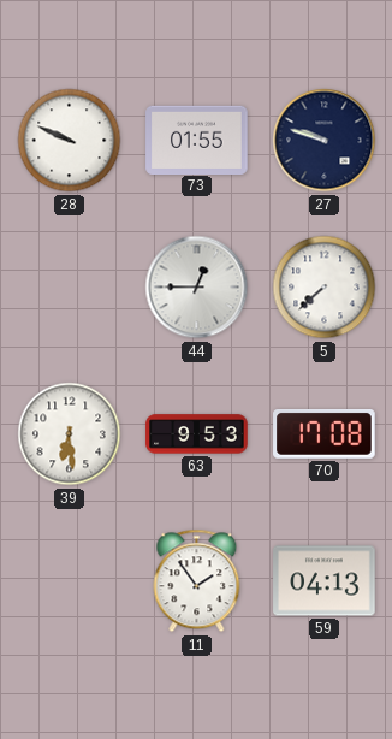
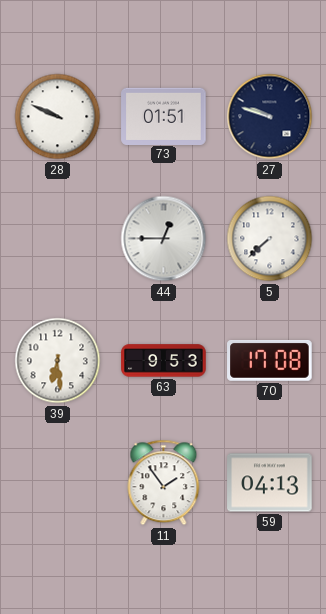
73: 01:55 -> 01:51 (164, 116)
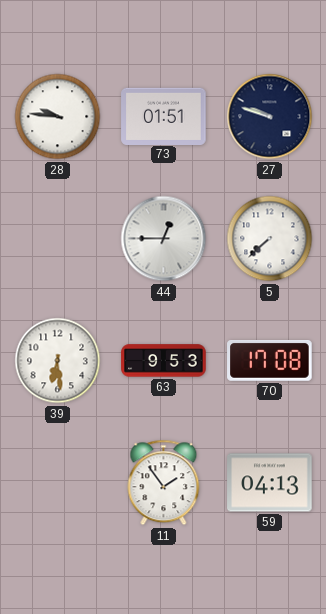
28: 9:49 -> 9:46 (58, 117)
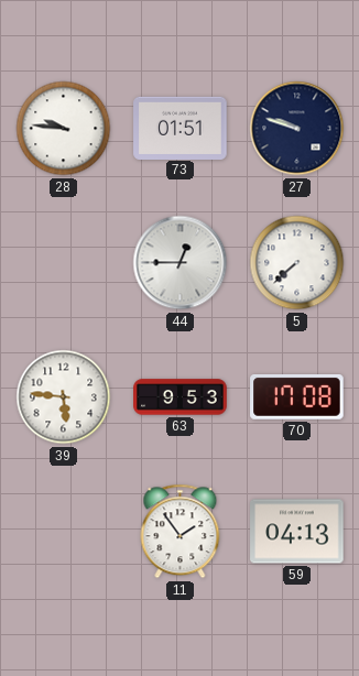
39: 6:29 -> 5:46 (64, 397)
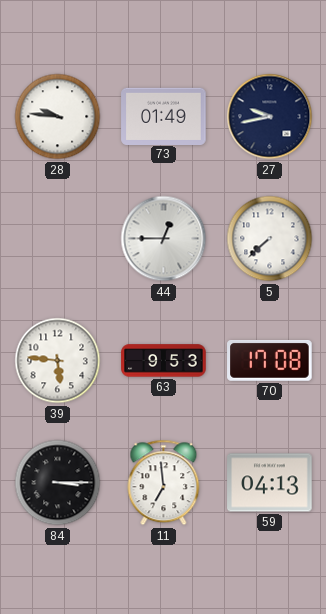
73: 01:51 -> 01:49 (164, 116)
27: 9:48 -> 9:43 (270, 117)
84: none -> 3:15 (58, 483)
11: 1:54 -> 6:59 (164, 483)
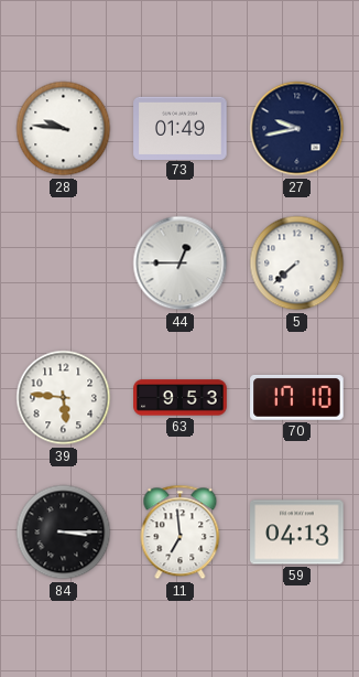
70: 17:08 -> 17:10 (297, 398)
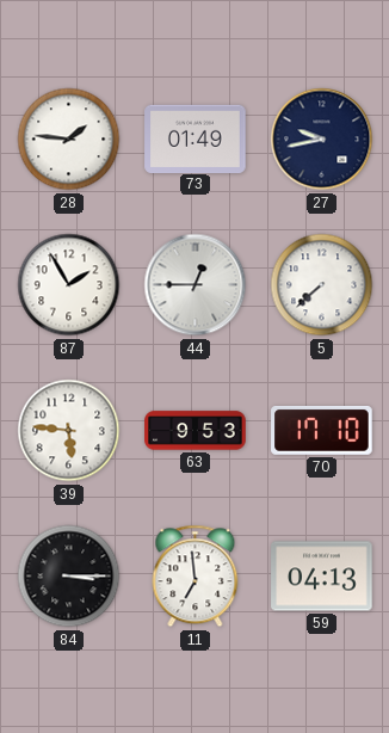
28: 9:46 -> 1:46 (69, 140)
87: none -> 1:55 (69, 285)
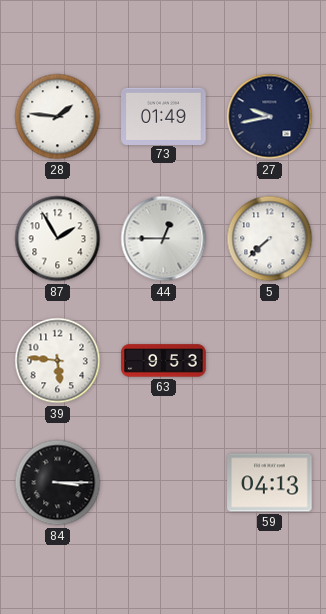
70: 17:10 -> none (322, 431)
11: 6:59 -> none (196, 577)
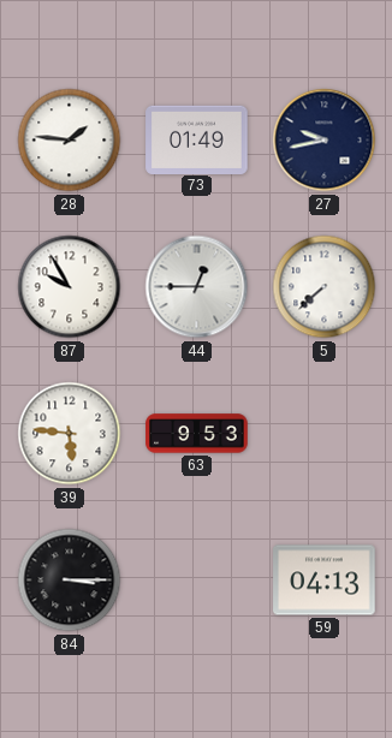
87: 1:55 -> 9:55 (70, 287)
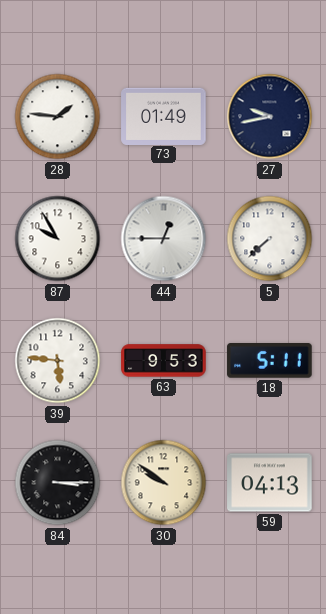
18: none -> 5:11 (270, 361)
30: none -> 9:51 (164, 483)
